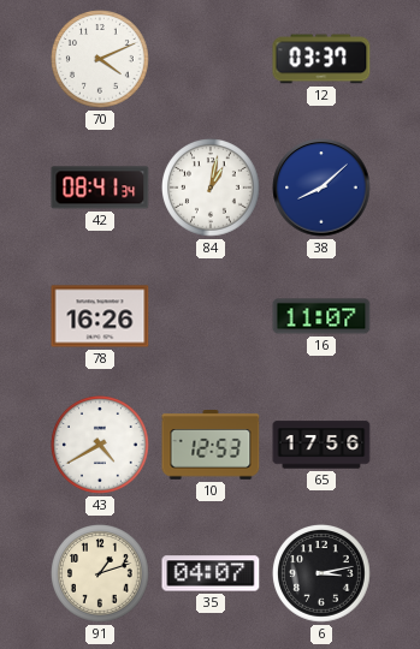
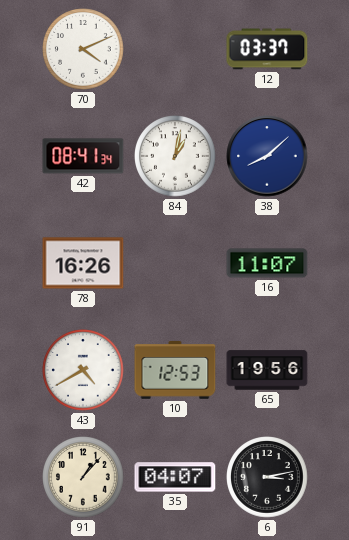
65: 17:56 -> 19:56 (267, 370)
91: 1:12 -> 1:07 (84, 478)
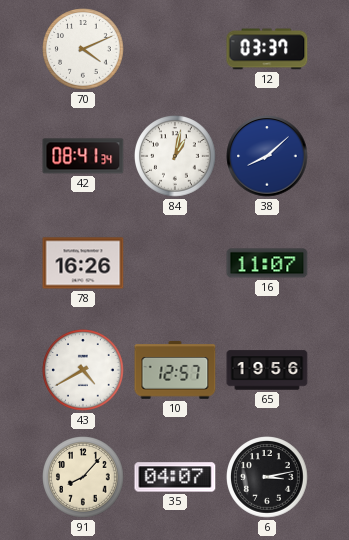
10: 12:53 -> 12:57 (175, 371)
91: 1:07 -> 8:07 (84, 478)
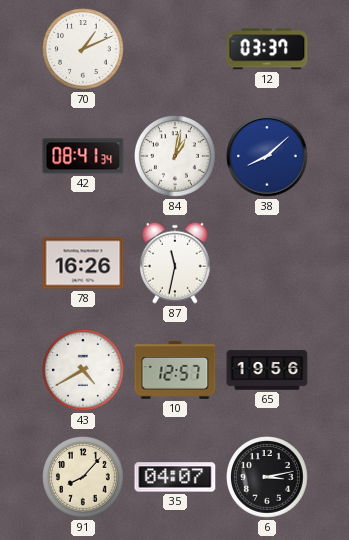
70: 4:11 -> 1:11 (84, 50)
87: none -> 11:32 (175, 263)
16: 11:07 -> none (267, 263)
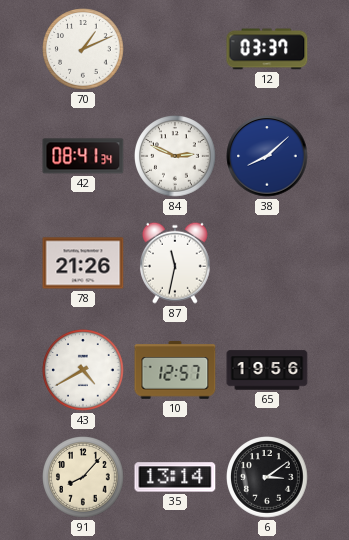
84: 1:02 -> 2:49 (176, 157)
78: 16:26 -> 21:26 (83, 263)
35: 04:07 -> 13:14 (175, 477)
6: 3:13 -> 3:09 (268, 478)
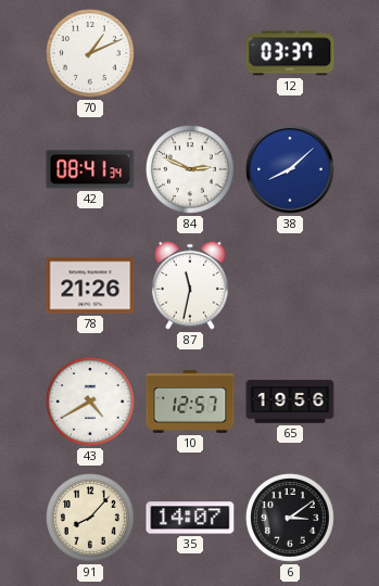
35: 13:14 -> 14:07 (190, 518)
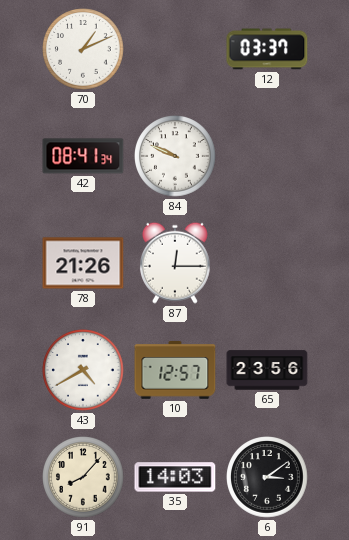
84: 2:49 -> 9:49 (176, 157)
38: 8:08 -> none (290, 169)
87: 11:32 -> 12:15 (175, 263)
65: 19:56 -> 23:56 (267, 370)
35: 14:07 -> 14:03 (175, 477)
